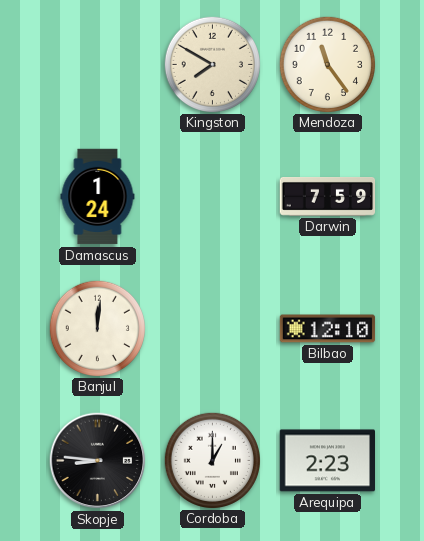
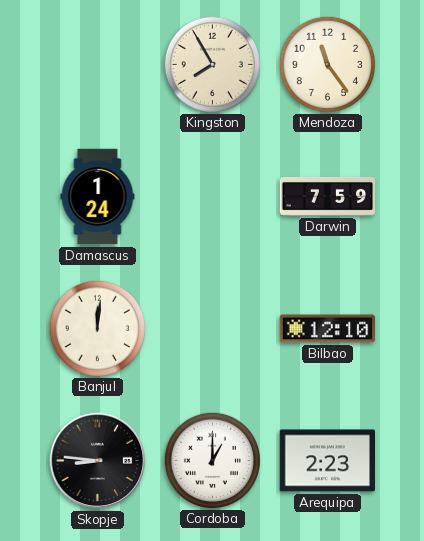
Kingston: 7:50 -> 7:55 (212, 64)
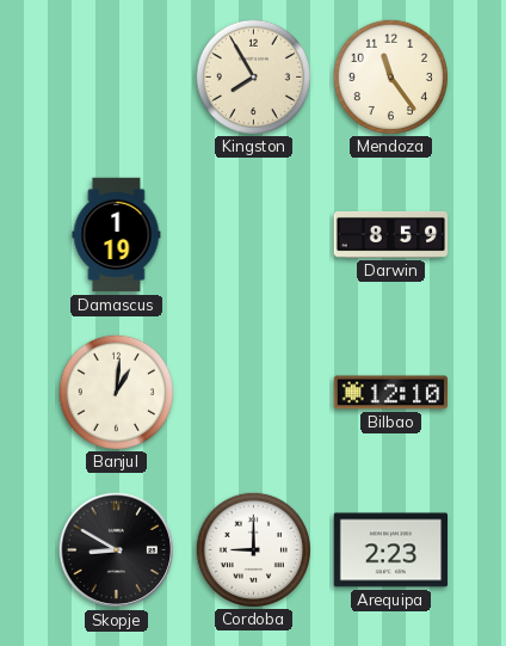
Damascus: 1:24 -> 1:19 (117, 235)
Darwin: 7:59 -> 8:59 (391, 235)
Banjul: 12:01 -> 1:01 (116, 392)
Skopje: 8:46 -> 8:50 (117, 550)
Cordoba: 1:00 -> 9:00 (253, 549)
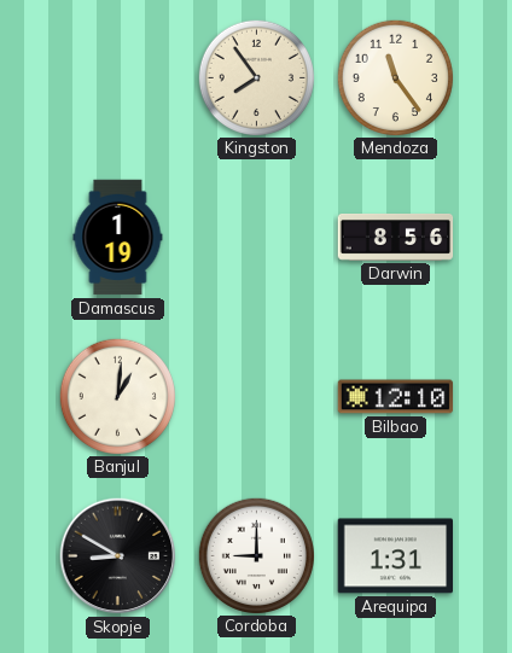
Kingston: 7:55 -> 7:54 (256, 77)
Darwin: 8:59 -> 8:56 (396, 238)
Arequipa: 2:23 -> 1:31 (395, 556)
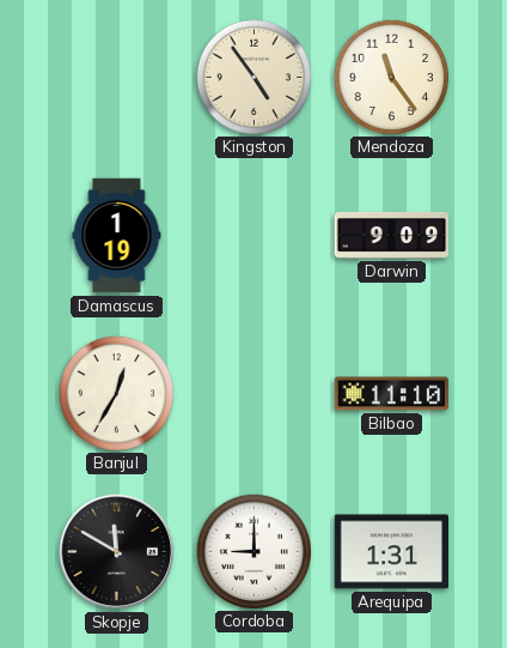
Kingston: 7:54 -> 4:54 (253, 77)
Darwin: 8:56 -> 9:09 (392, 236)
Banjul: 1:01 -> 12:35 (116, 393)
Bilbao: 12:10 -> 11:10 (392, 394)
Skopje: 8:50 -> 11:50 (117, 552)
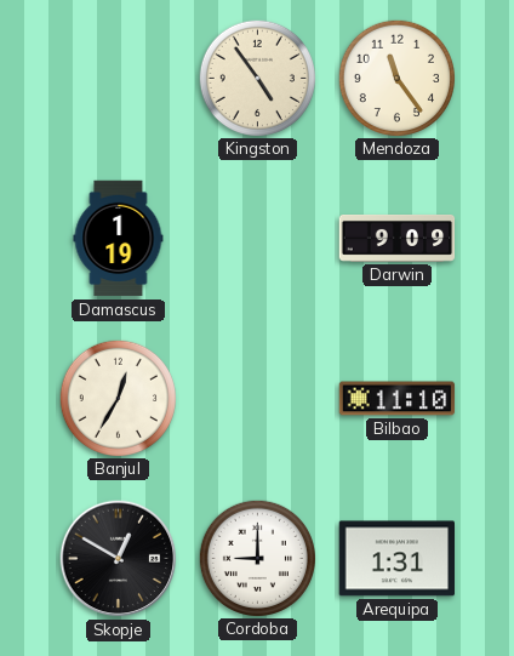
Skopje: 11:50 -> 12:50 (119, 559)
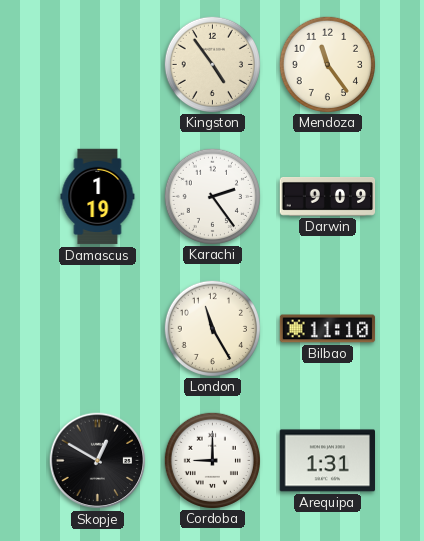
Karachi: none -> 2:24 (212, 196)
Banjul: 12:35 -> none (118, 398)
London: none -> 11:25 (212, 328)
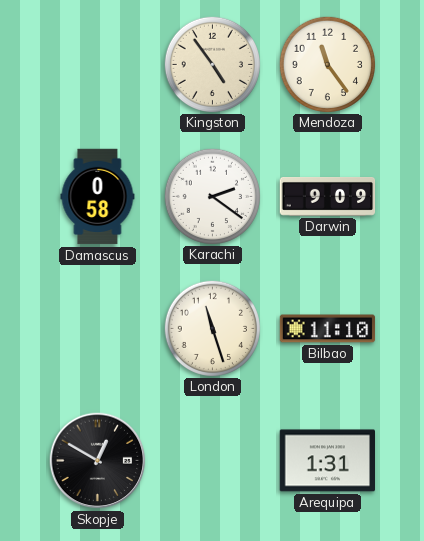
Damascus: 1:19 -> 0:58 (98, 197)
Karachi: 2:24 -> 2:21 (212, 196)
London: 11:25 -> 11:27 (212, 328)
Cordoba: 9:00 -> none (212, 460)
